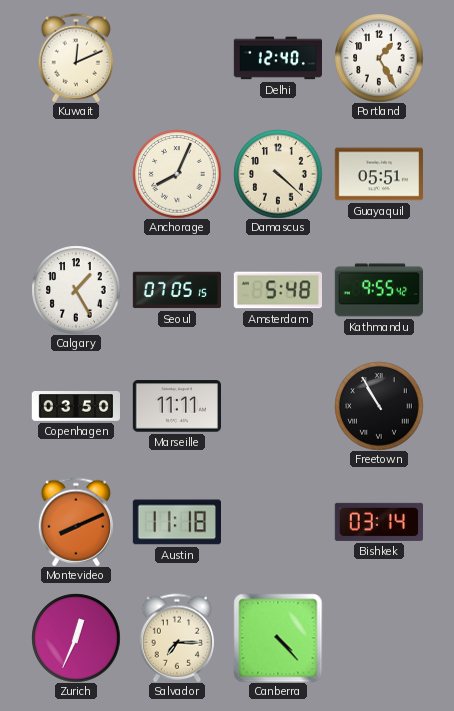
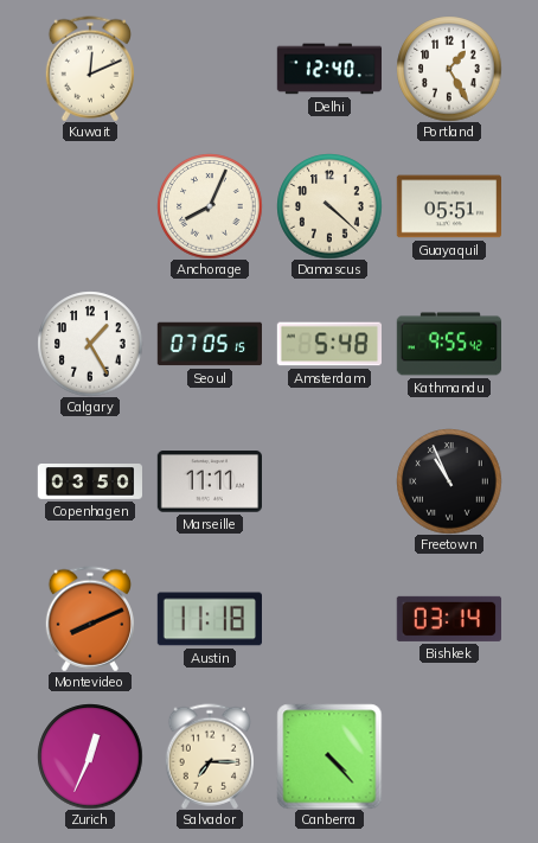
Freetown: 10:55 -> 10:56 (449, 481)
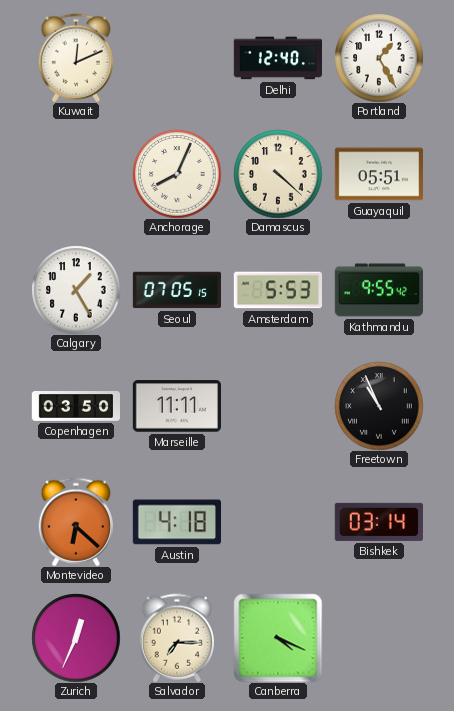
Amsterdam: 5:48 -> 5:53 (277, 290)
Montevideo: 8:11 -> 6:22 (75, 522)
Austin: 11:18 -> 4:18 (176, 522)
Canberra: 4:23 -> 4:19 (278, 638)
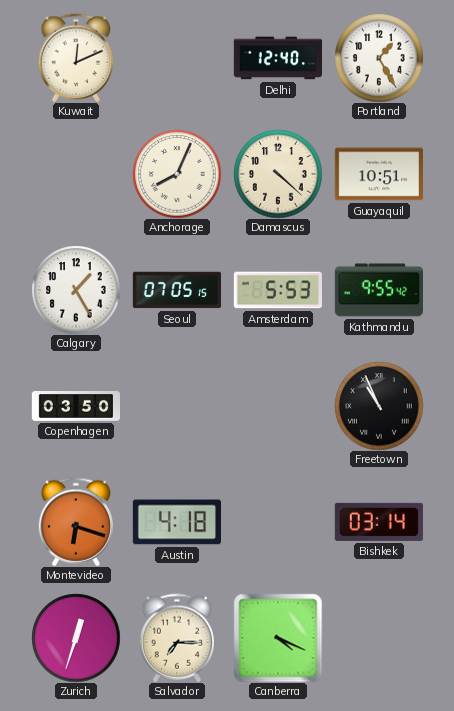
Guayaquil: 05:51 -> 10:51 (378, 174)
Marseille: 11:11 -> none (176, 406)
Montevideo: 6:22 -> 6:18 (75, 522)
Zurich: 12:34 -> 12:33 (76, 638)
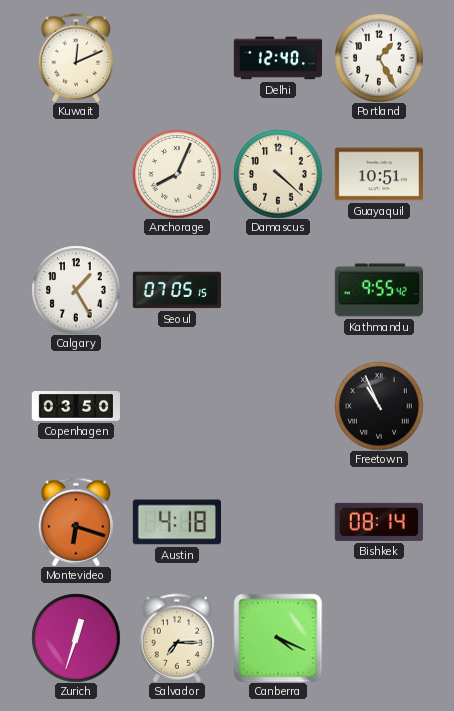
Amsterdam: 5:53 -> none (277, 290)
Bishkek: 03:14 -> 08:14 (379, 522)
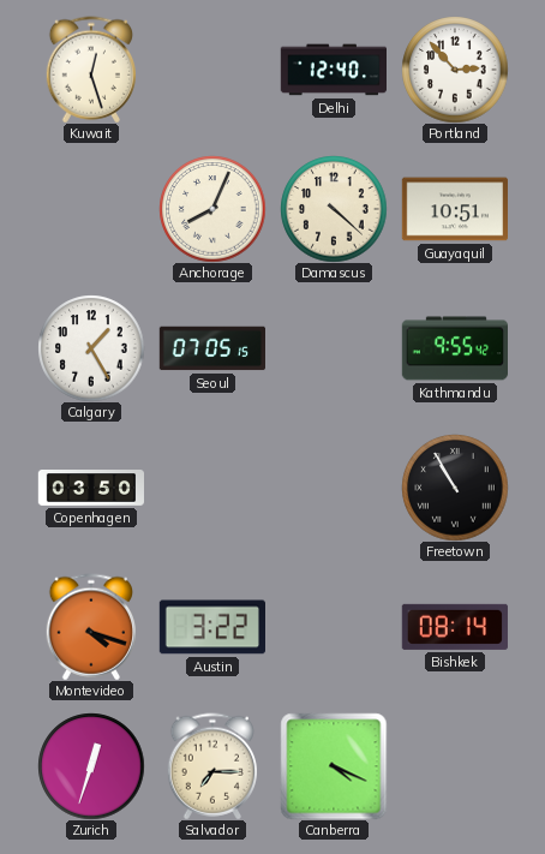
Kuwait: 12:11 -> 12:27 (90, 70)
Portland: 1:25 -> 2:53 (455, 70)
Freetown: 10:56 -> 10:55 (455, 488)
Montevideo: 6:18 -> 4:18 (90, 627)
Austin: 4:18 -> 3:22 (211, 627)
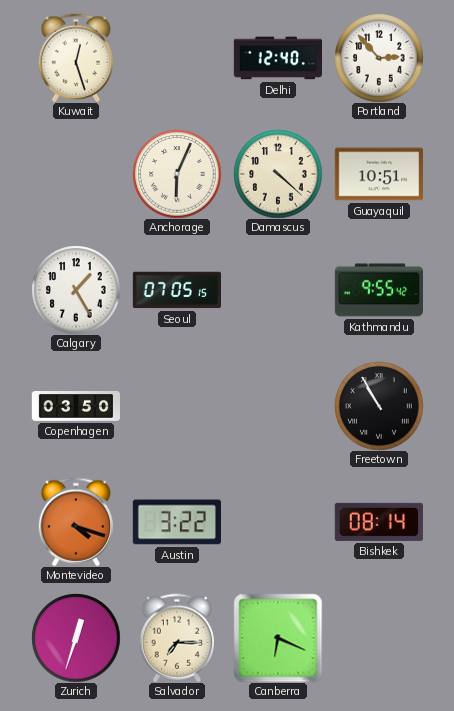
Anchorage: 8:04 -> 6:04 (177, 174)
Canberra: 4:19 -> 6:19 (278, 638)
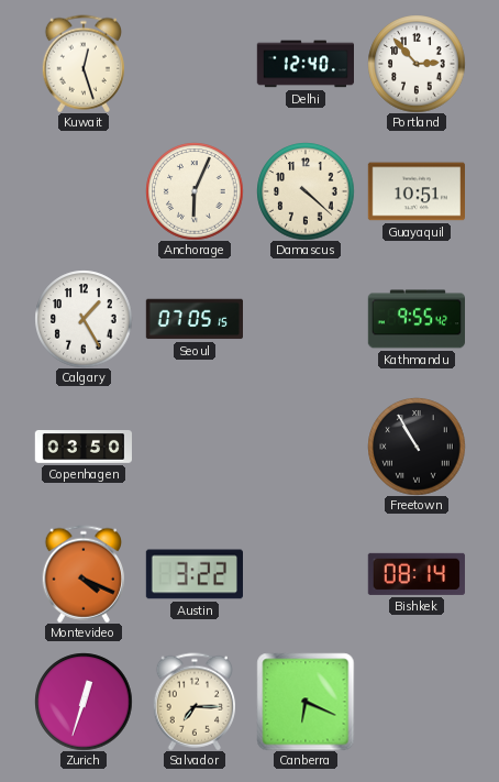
Montevideo: 4:18 -> 4:19 (82, 574)
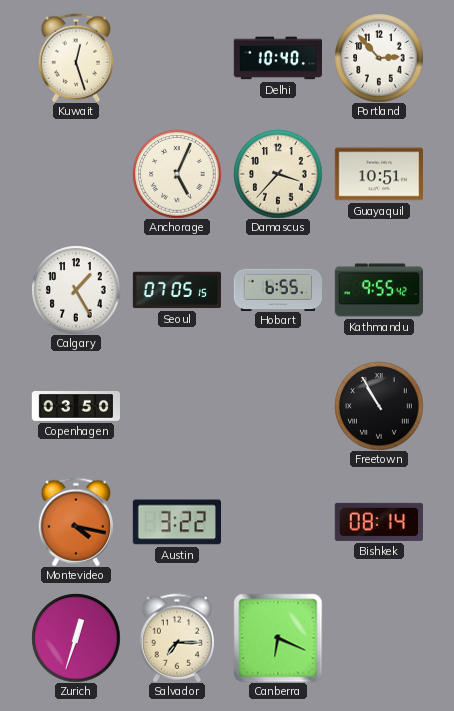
Delhi: 12:40 -> 10:40 (277, 58)
Anchorage: 6:04 -> 5:04 (177, 174)
Damascus: 4:22 -> 3:37 (278, 174)
Hobart: none -> 6:55 (278, 289)
Montevideo: 4:19 -> 4:17 (75, 522)
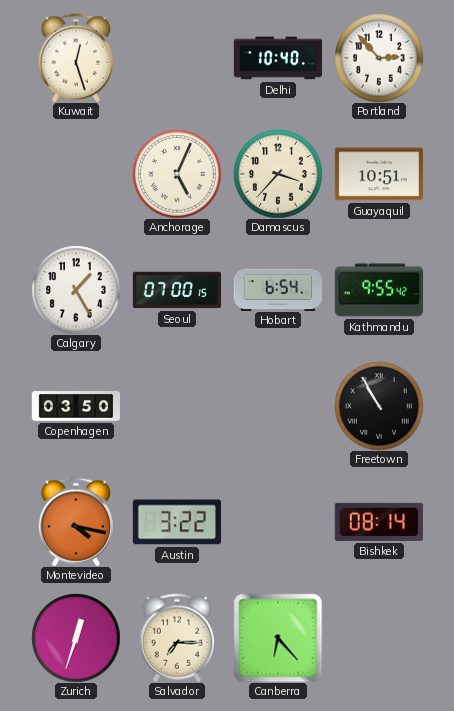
Seoul: 07:05 -> 07:00 (176, 290)
Hobart: 6:55 -> 6:54 (278, 289)
Canberra: 6:19 -> 6:23 (278, 638)
